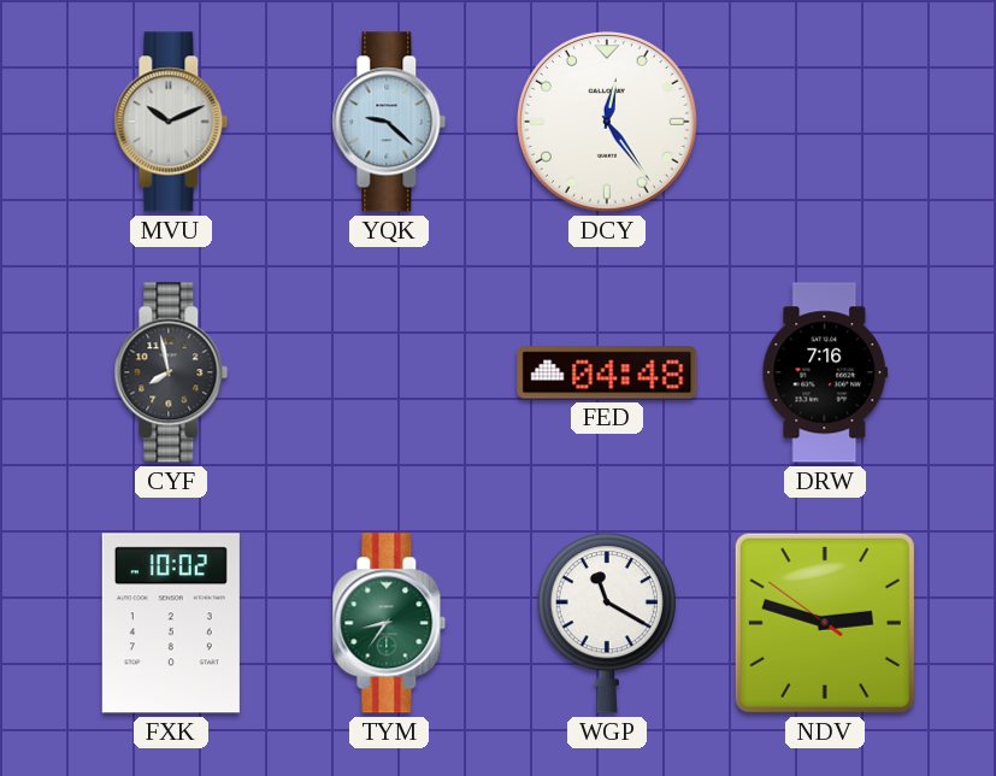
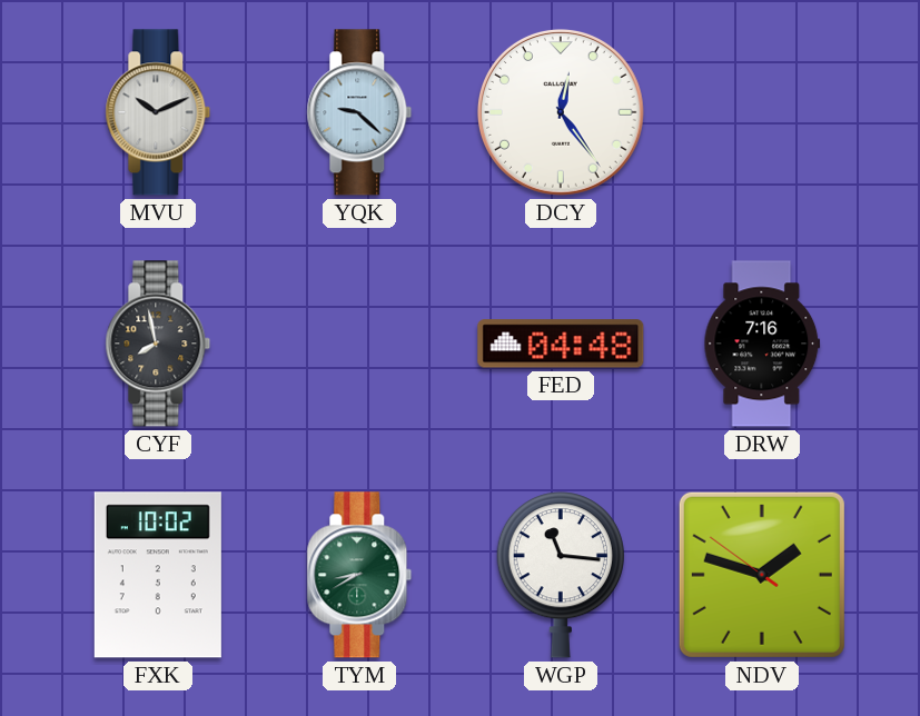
TYM: 8:36 -> 8:40 (359, 575)
WGP: 11:20 -> 11:16 (561, 575)
NDV: 2:47 -> 1:47 (762, 575)
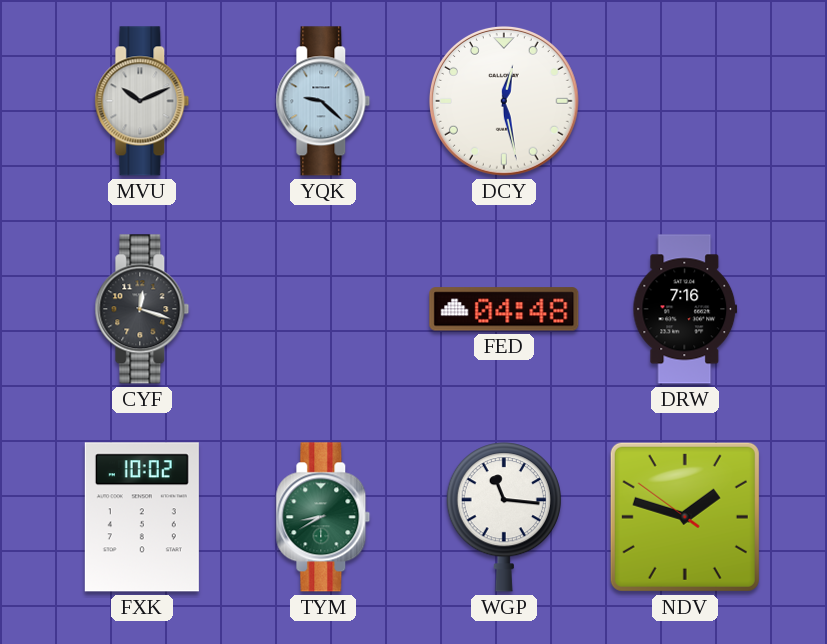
DCY: 12:24 -> 12:28 (504, 101)
CYF: 7:58 -> 12:18 (142, 309)
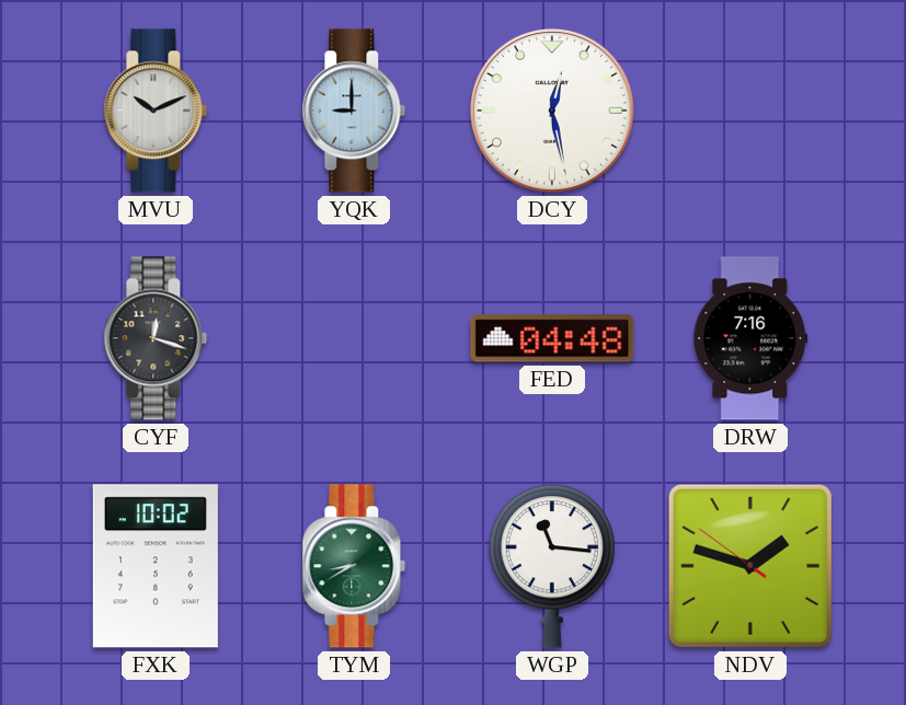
YQK: 9:22 -> 9:00 (354, 111)
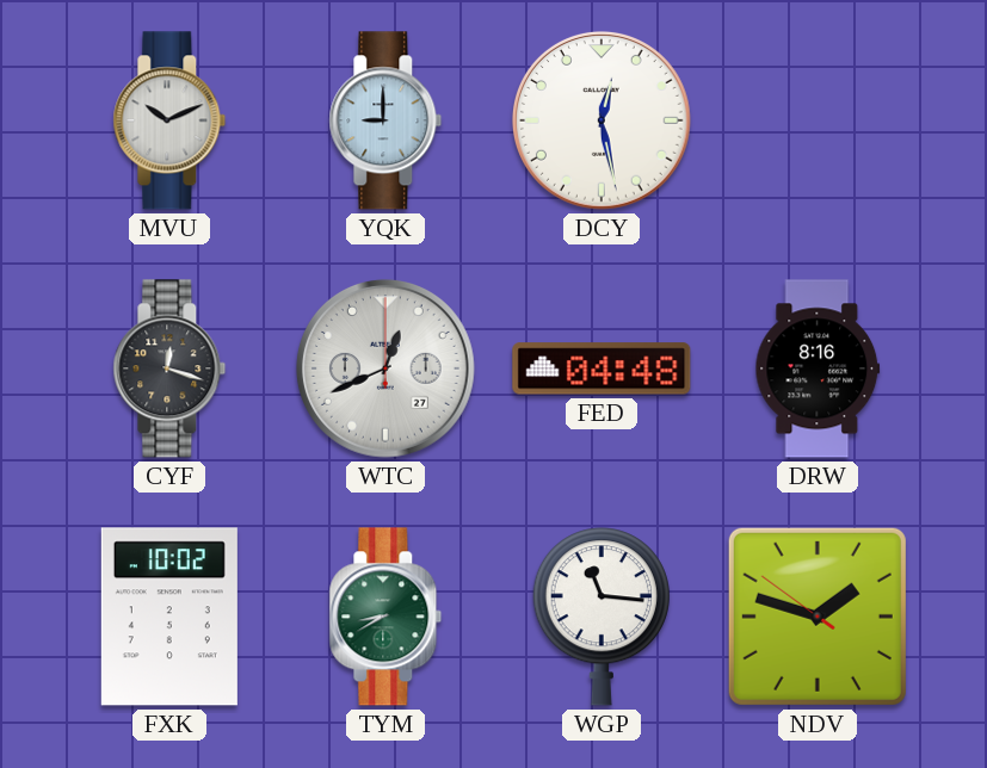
WTC: none -> 12:41 (385, 368)
DRW: 7:16 -> 8:16 (818, 368)
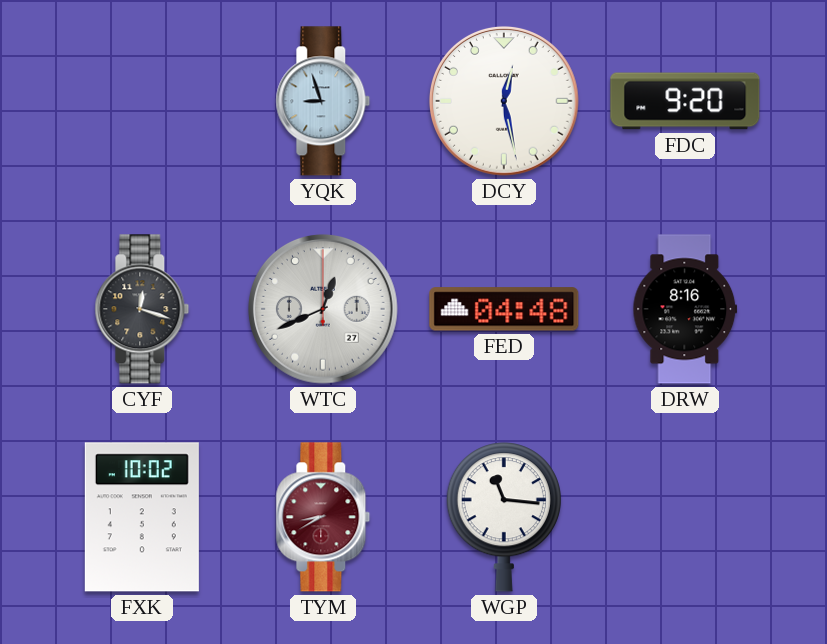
MVU: 10:11 -> none (169, 120)
YQK: 9:00 -> 8:57 (323, 101)
FDC: none -> 9:20 (685, 101)
TYM dial: green -> burgundy (323, 517)
NDV: 1:47 -> none (818, 617)
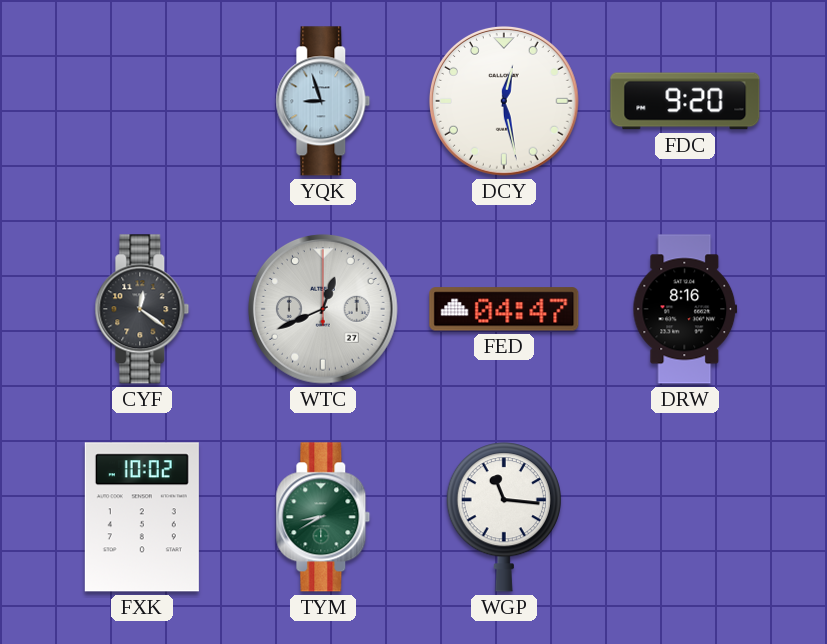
CYF: 12:18 -> 12:21 (142, 309)
FED: 04:48 -> 04:47 (504, 309)
TYM dial: burgundy -> green (323, 517)
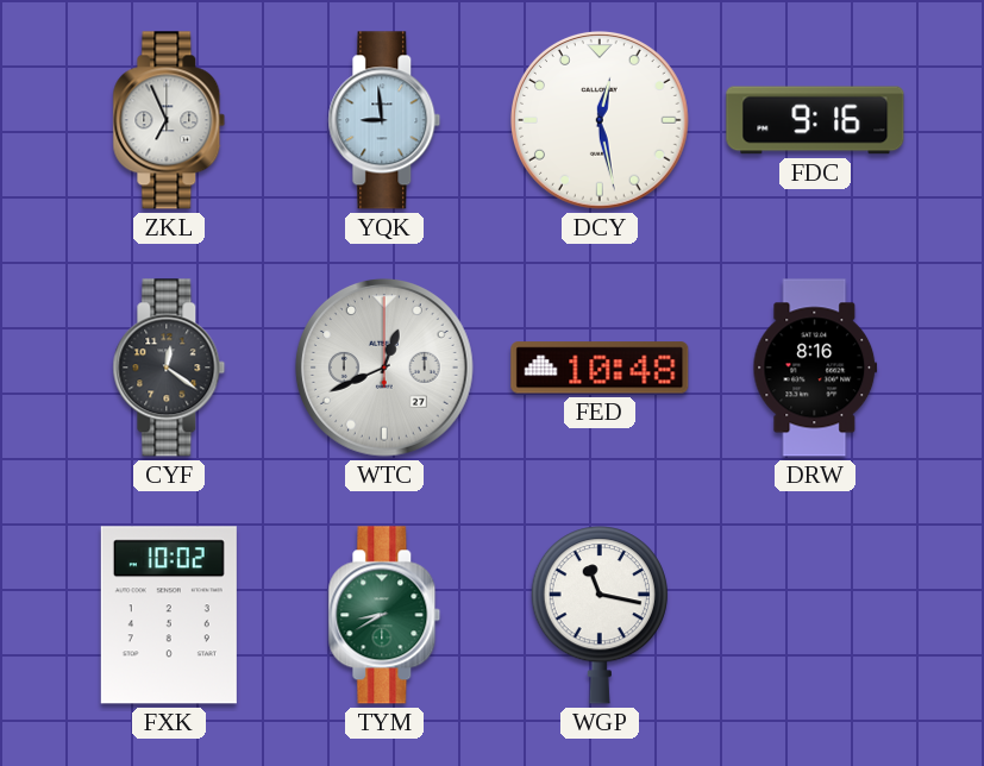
ZKL: none -> 6:56 (169, 120)
YQK: 8:57 -> 8:59 (384, 120)
FDC: 9:20 -> 9:16 (815, 120)
FED: 04:47 -> 10:48 (600, 368)
WGP: 11:16 -> 11:17 (600, 615)
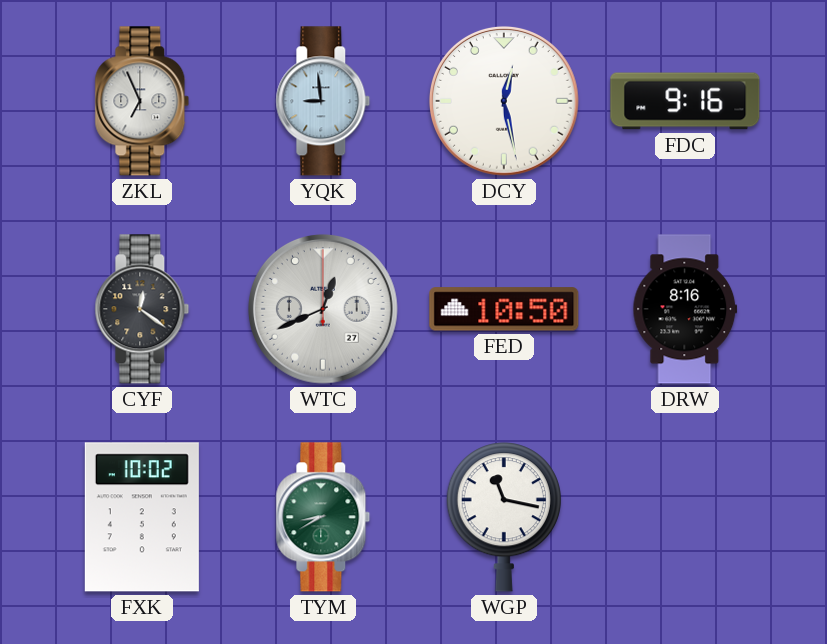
FED: 10:48 -> 10:50 (504, 309)
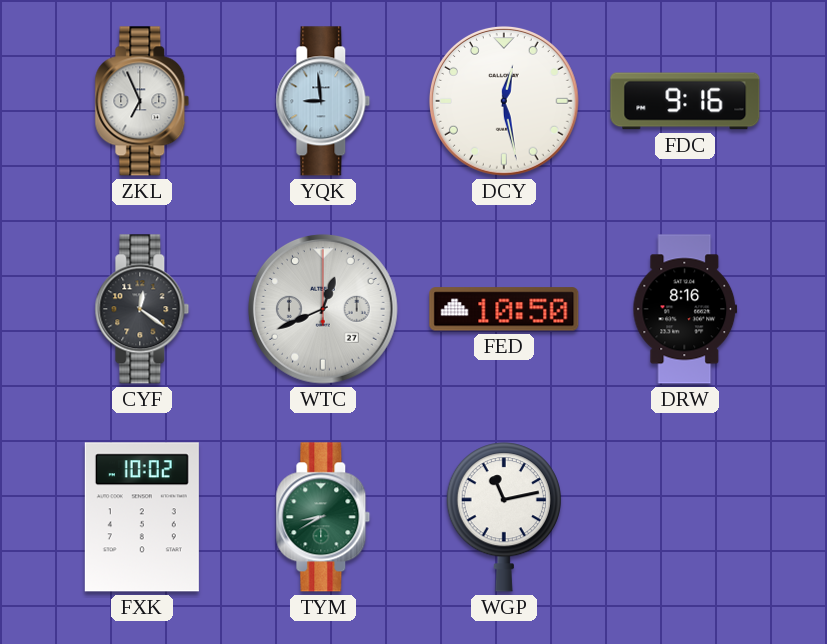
WGP: 11:17 -> 11:13 (504, 517)
